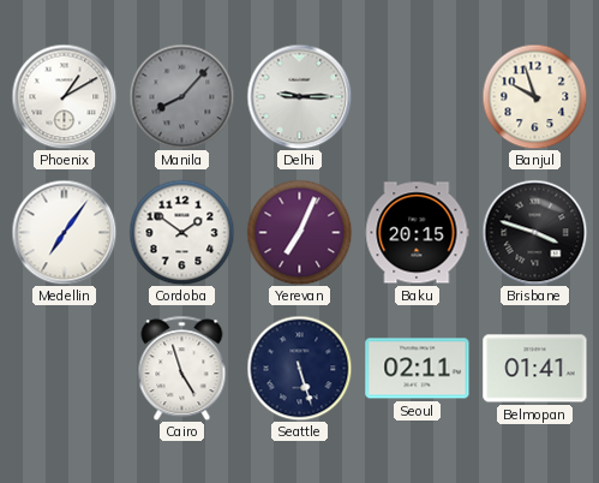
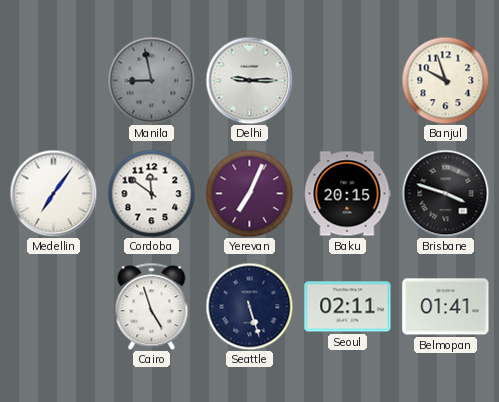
Phoenix: 1:10 -> none (64, 96)
Manila: 8:07 -> 8:58 (151, 80)
Cordoba: 1:51 -> 11:51 (151, 193)
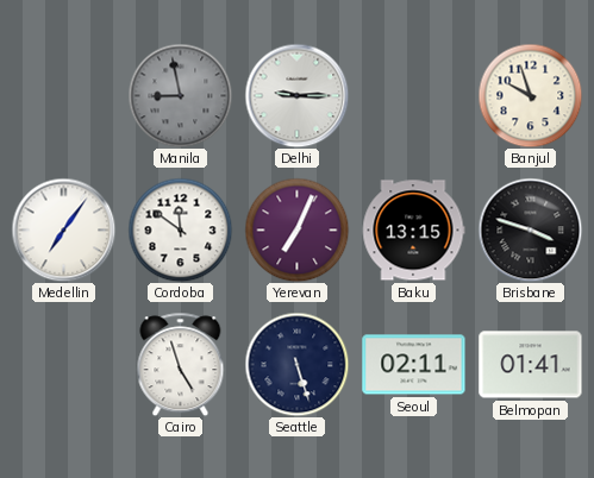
Baku: 20:15 -> 13:15 (413, 231)
